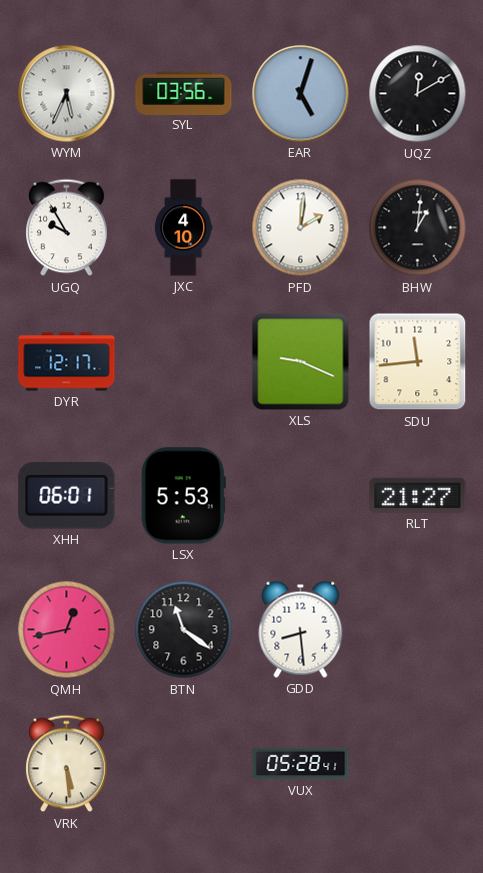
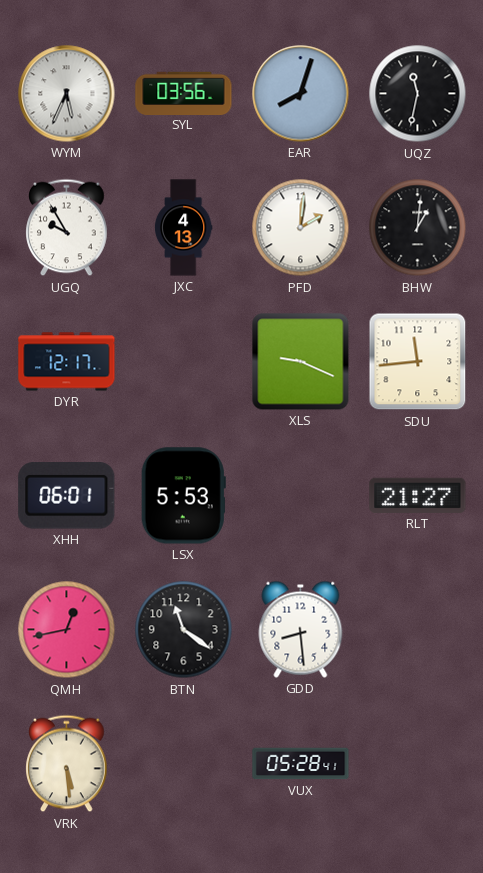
EAR: 5:03 -> 8:03 (301, 94)
UQZ: 12:10 -> 11:32 (418, 94)
JXC: 4:10 -> 4:13 (183, 228)
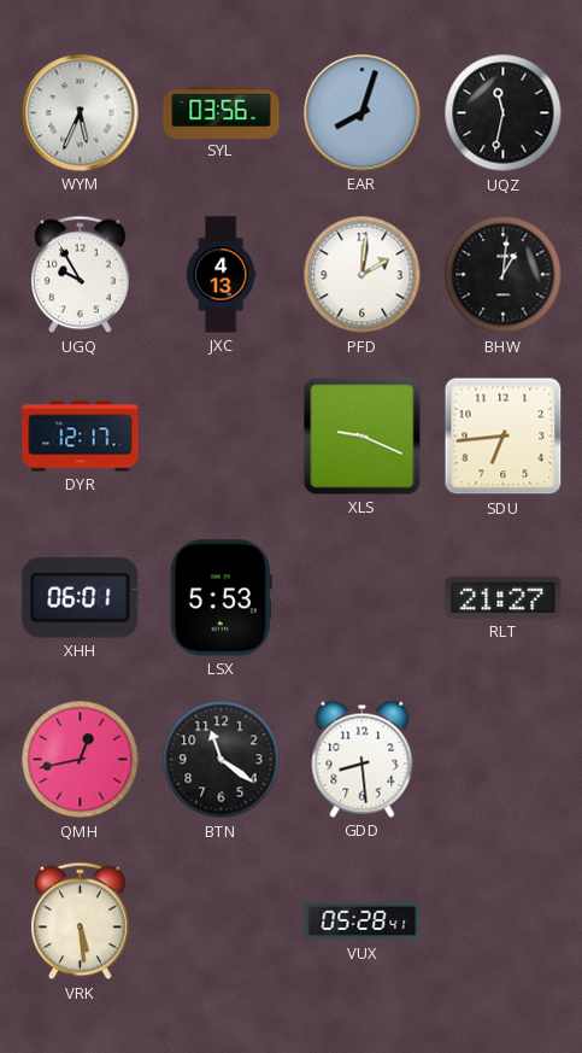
SDU: 11:44 -> 6:44 (504, 437)
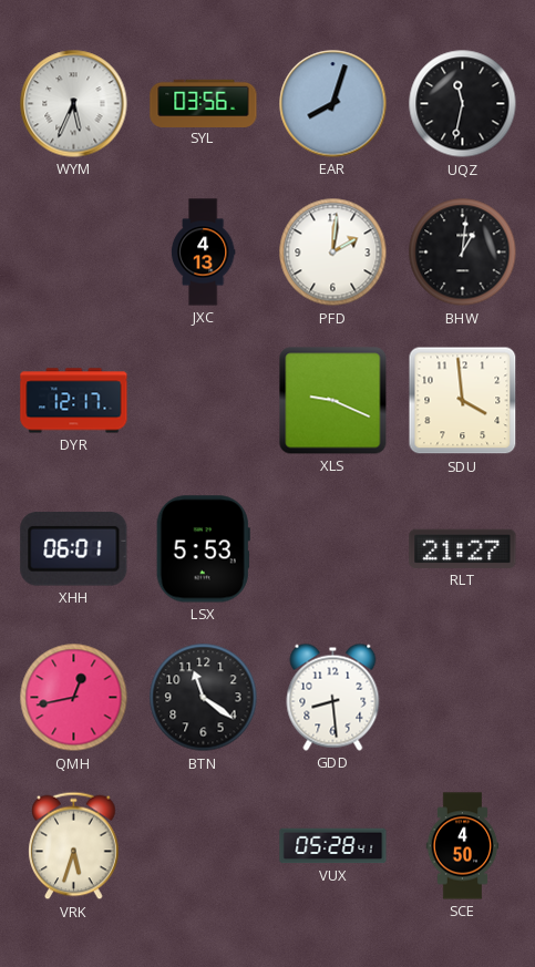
UGQ: 9:55 -> none (81, 275)
SDU: 6:44 -> 3:59 (463, 401)
VRK: 5:29 -> 5:33 (74, 846)
SCE: none -> 4:50 (463, 846)
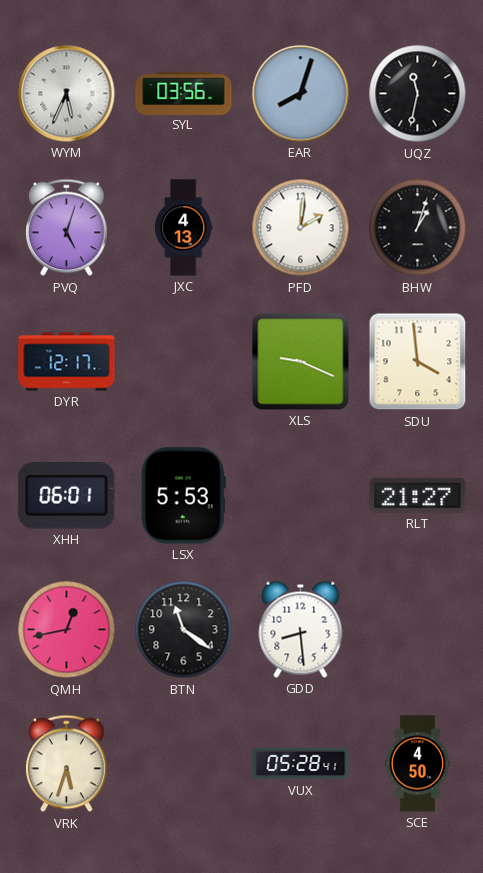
PVQ: none -> 5:03 (67, 228)
BHW: 1:01 -> 1:03 (418, 228)
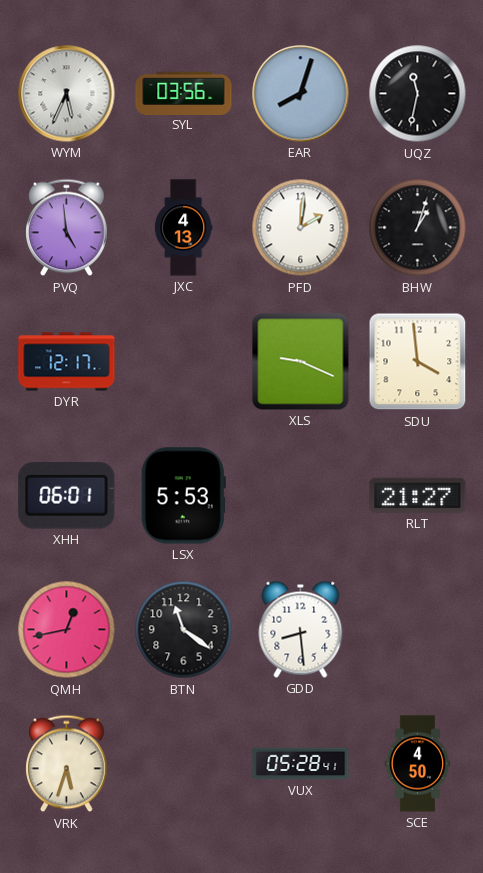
PVQ: 5:03 -> 4:59 (67, 228)
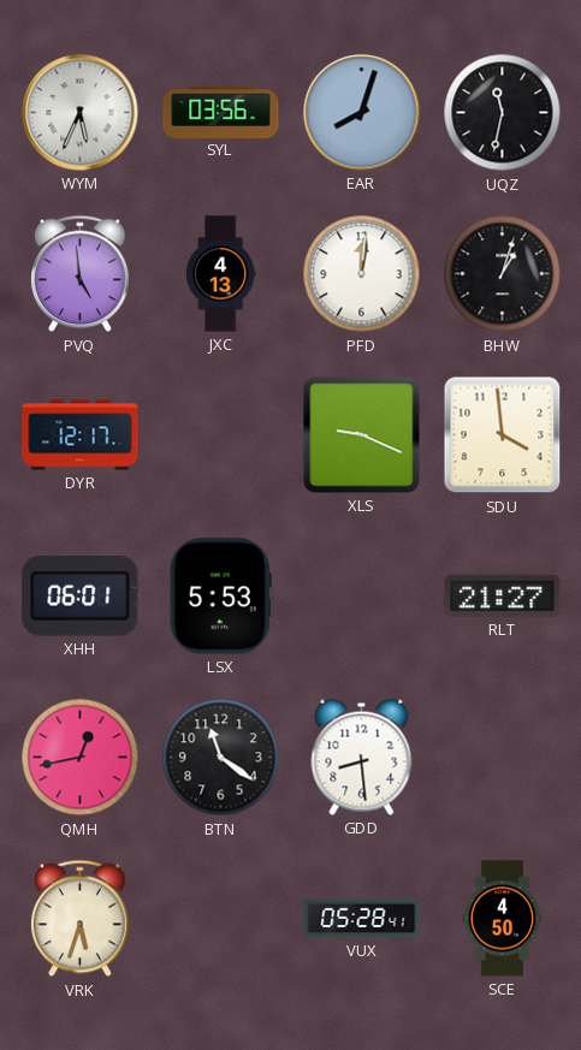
PFD: 2:01 -> 12:01 (362, 274)
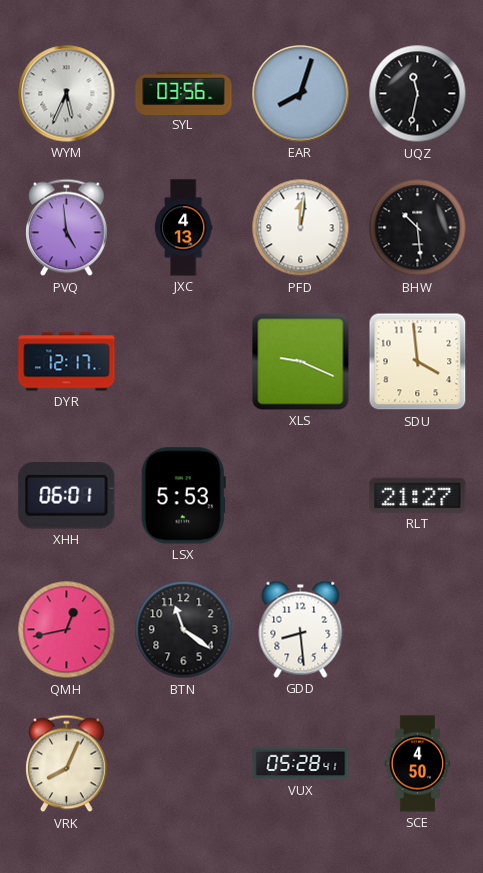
BHW: 1:03 -> 10:29 (418, 228)
VRK: 5:33 -> 8:04 (67, 764)
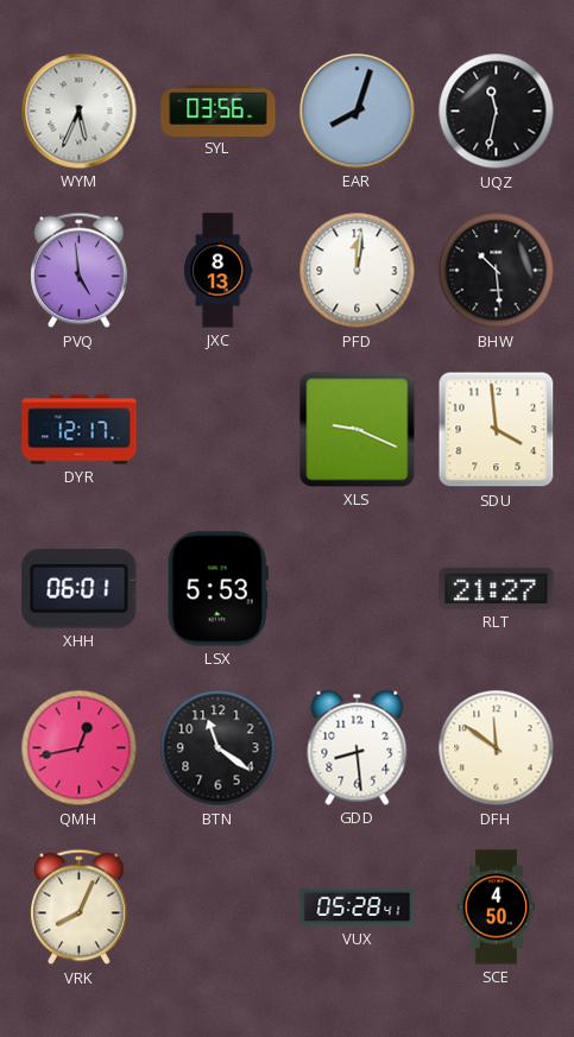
JXC: 4:13 -> 8:13 (217, 271)
DFH: none -> 11:51 (497, 748)
